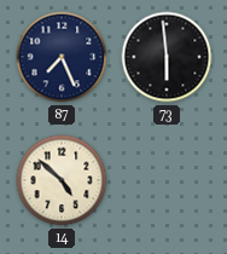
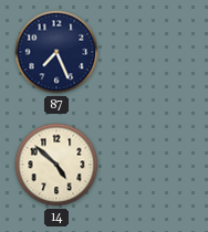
73: 5:59 -> none (167, 57)
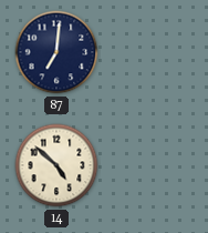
87: 7:26 -> 7:01 (56, 52)
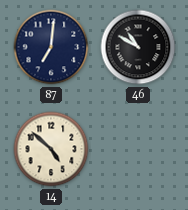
46: none -> 10:50 (138, 47)
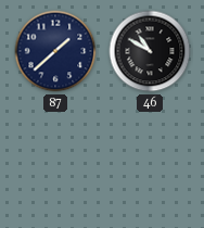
87: 7:01 -> 1:38 (55, 51)
14: 4:52 -> none (51, 149)
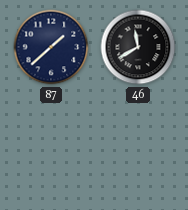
46: 10:50 -> 11:40 (138, 47)
